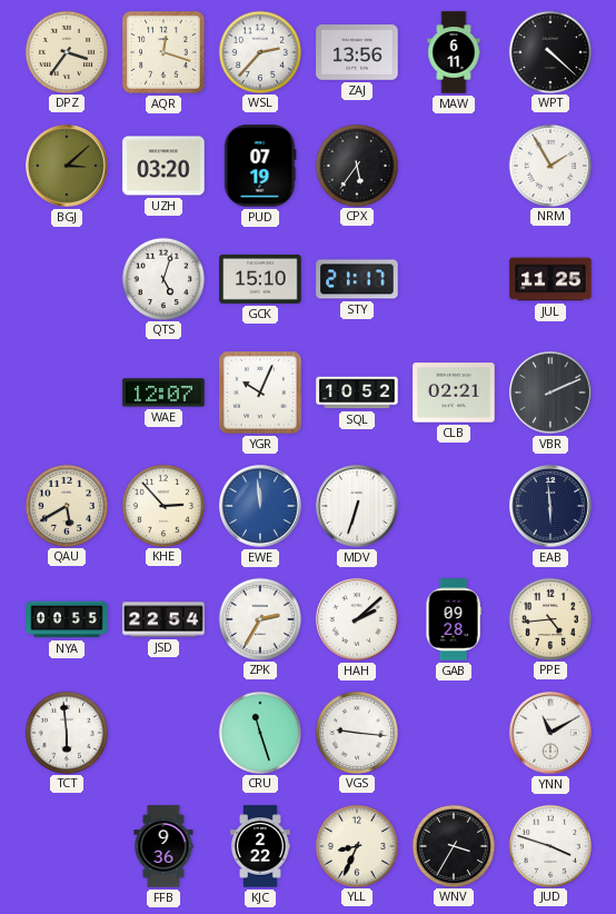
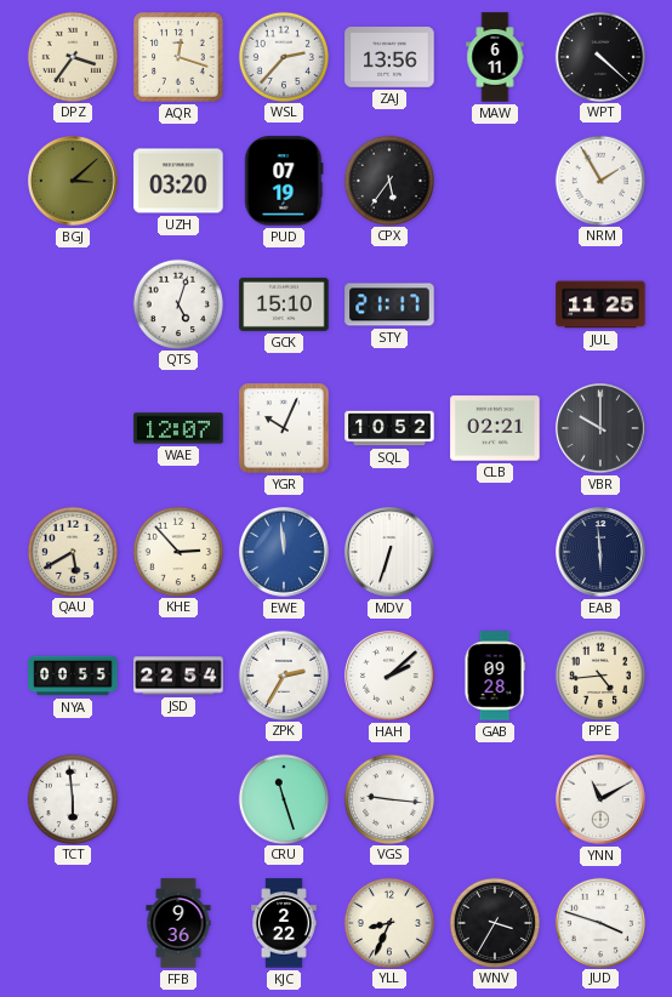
VBR: 2:11 -> 10:00 (602, 429)
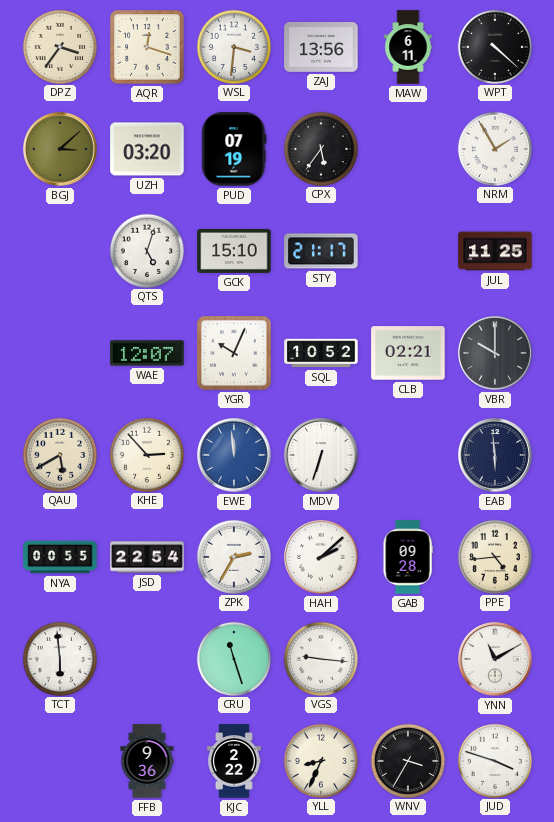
WSL: 2:37 -> 3:31 (233, 46)
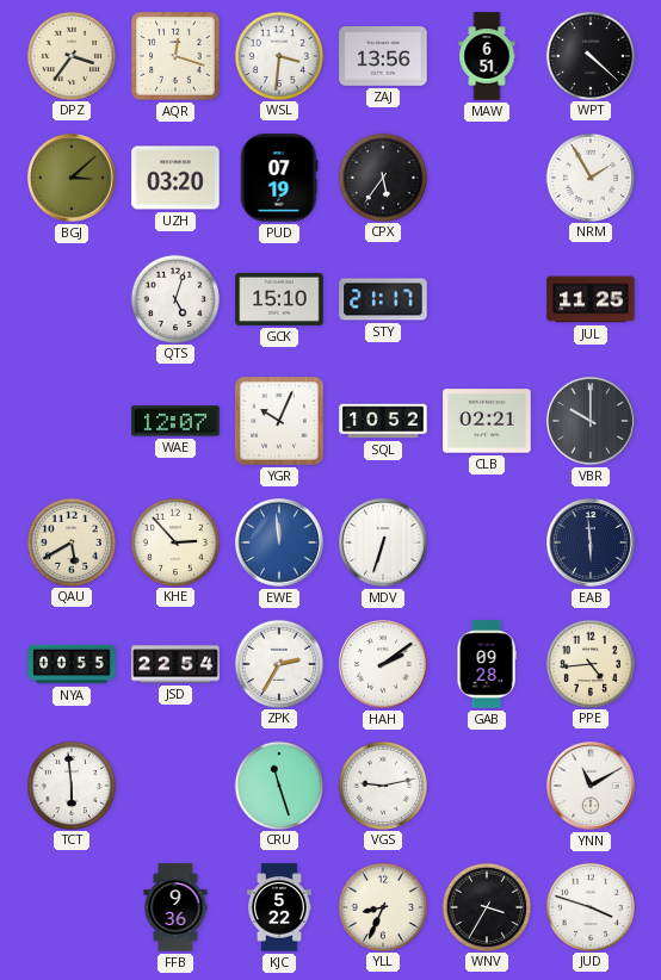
MAW: 6:11 -> 6:51 (487, 56)
HAH: 2:08 -> 2:09 (384, 665)
VGS: 9:16 -> 9:13 (382, 784)
KJC: 2:22 -> 5:22 (279, 907)
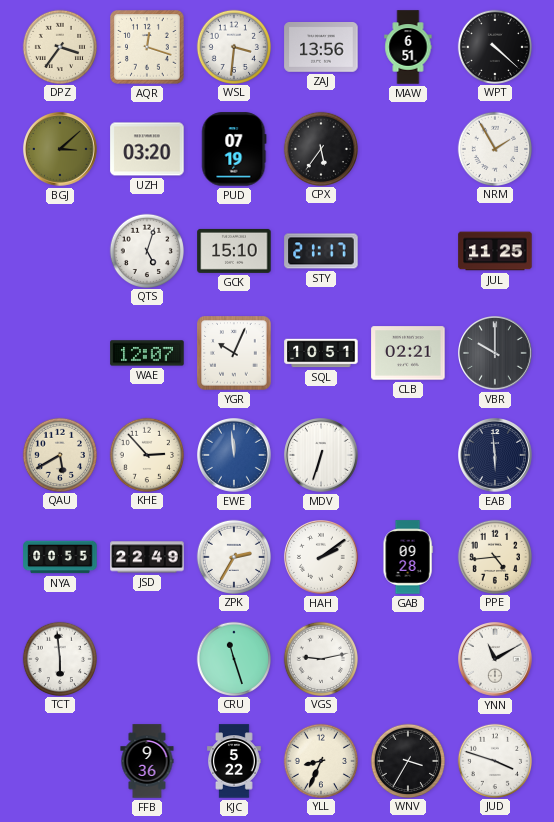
SQL: 10:52 -> 10:51 (321, 353)
JSD: 22:54 -> 22:49 (147, 557)
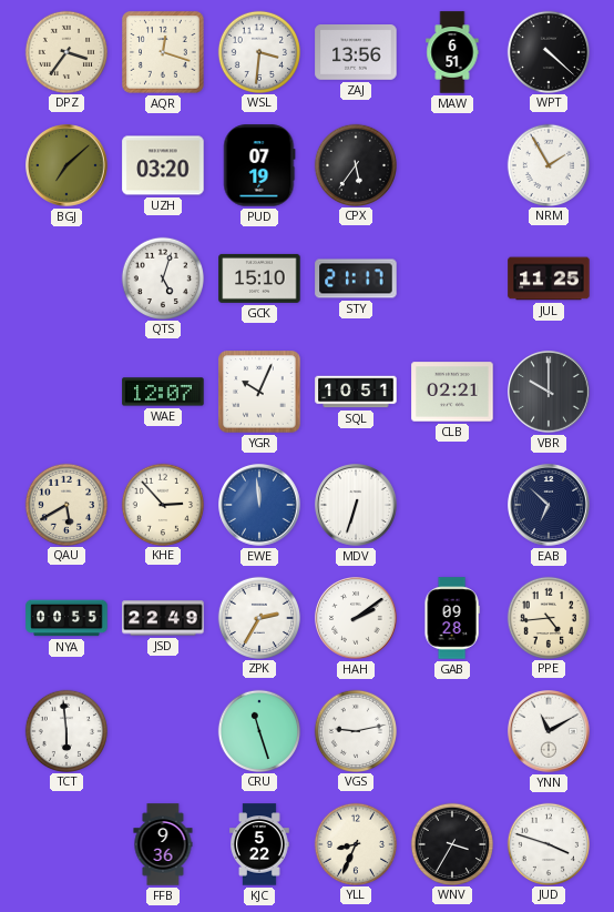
BGJ: 3:08 -> 7:08 (68, 166)
EAB: 5:59 -> 6:52 (550, 506)
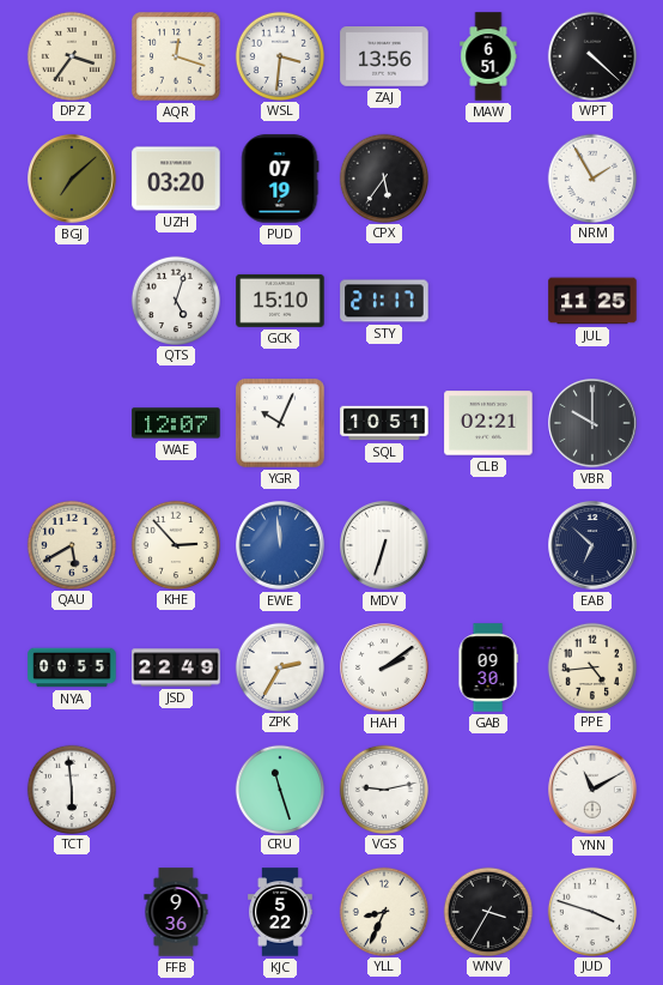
GAB: 09:28 -> 09:30 (488, 667)
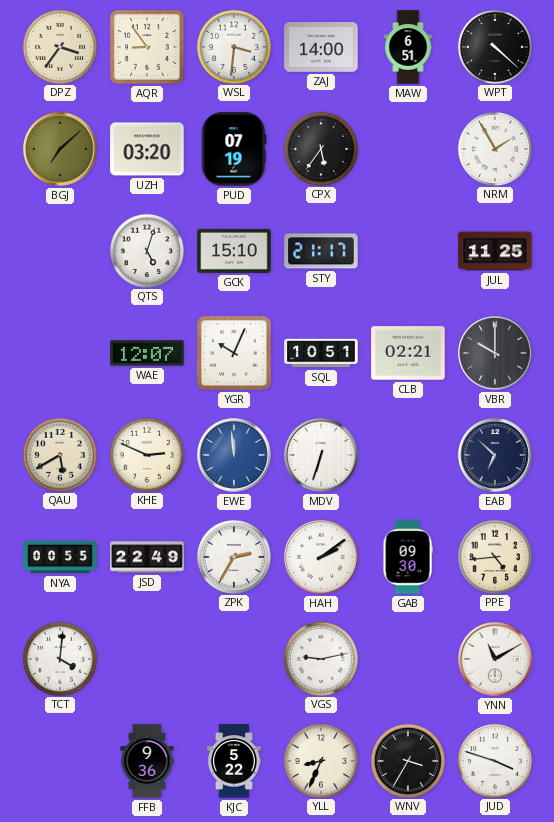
AQR: 12:18 -> 8:54 (147, 47)
ZAJ: 13:56 -> 14:00 (321, 48)
KHE: 2:53 -> 2:49 (146, 454)
TCT: 5:59 -> 4:01 (59, 658)
CRU: 11:27 -> none (279, 788)
